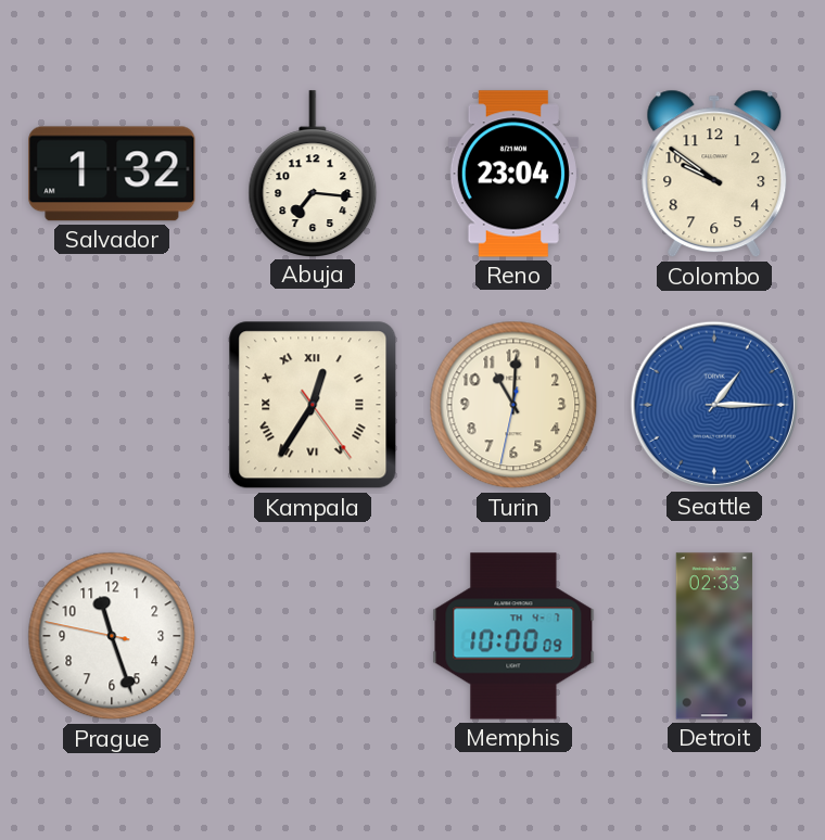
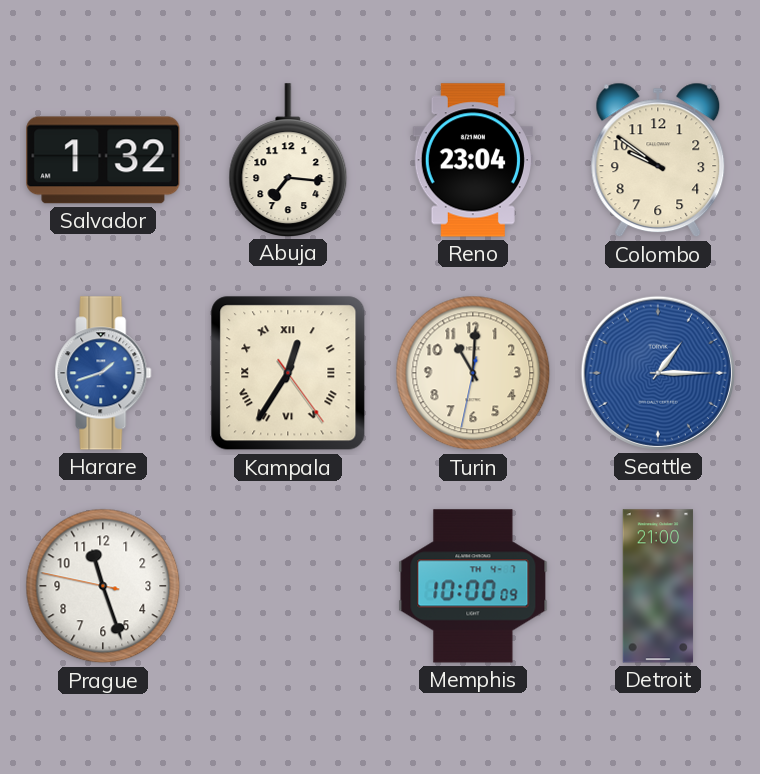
Harare: none -> 1:42 (103, 373)
Detroit: 02:33 -> 21:00 (658, 586)
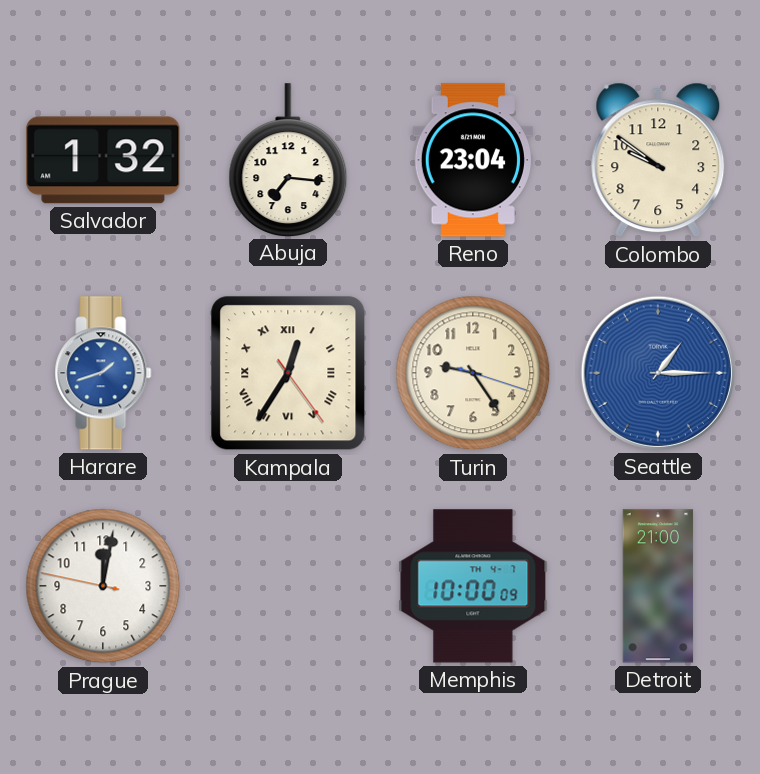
Turin: 11:00 -> 9:24 (473, 373)
Prague: 11:26 -> 12:01 (103, 586)
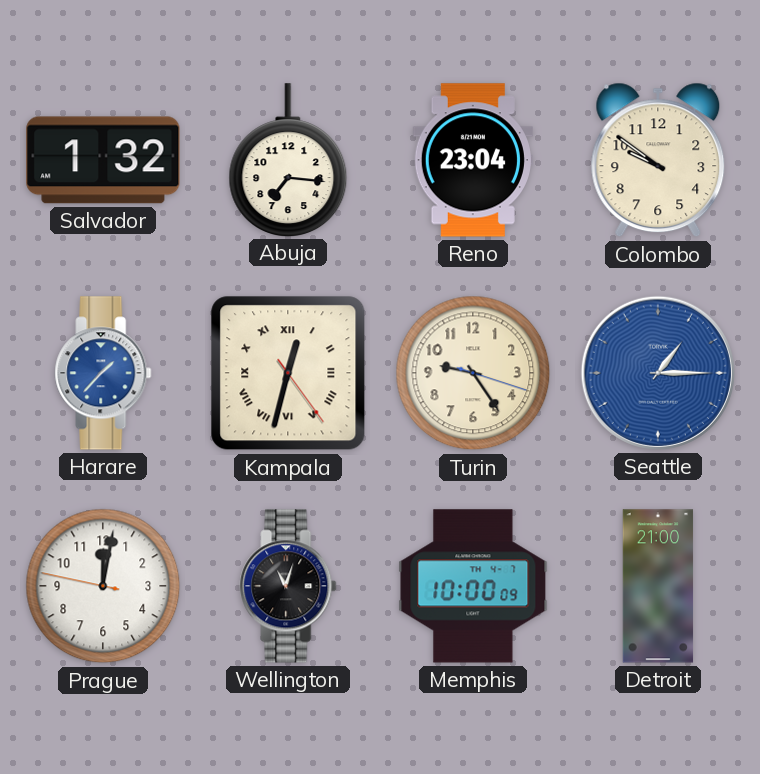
Harare: 1:42 -> 1:37 (103, 373)
Kampala: 12:35 -> 12:32 (288, 373)
Wellington: none -> 11:03 (288, 586)
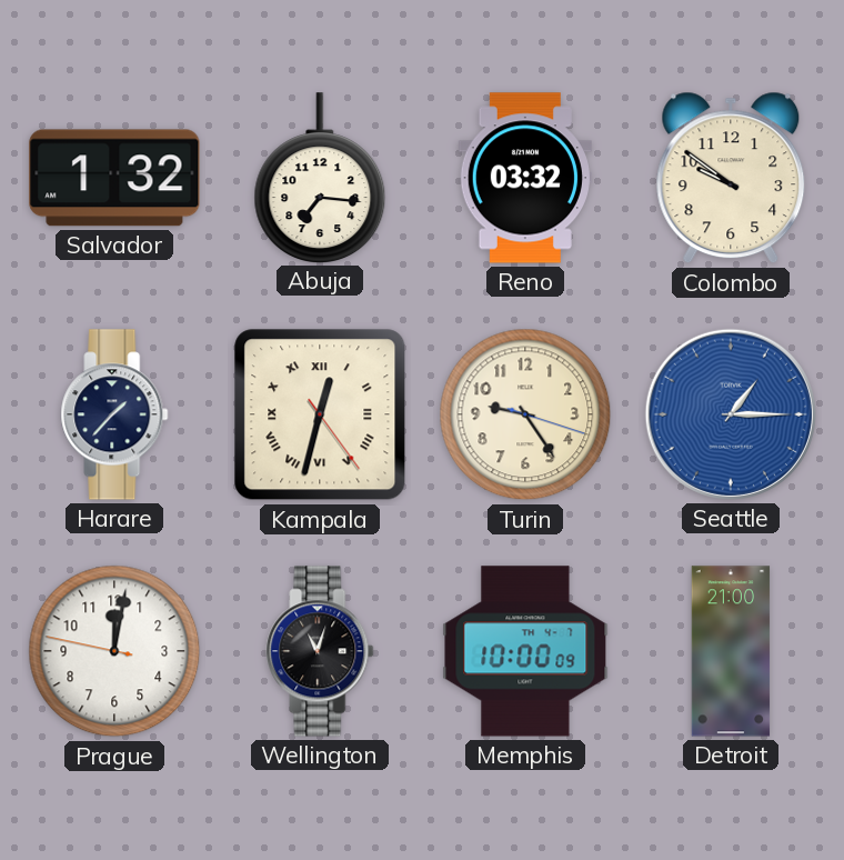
Reno: 23:04 -> 03:32 (525, 178)
Harare dial: blue -> navy (114, 414)
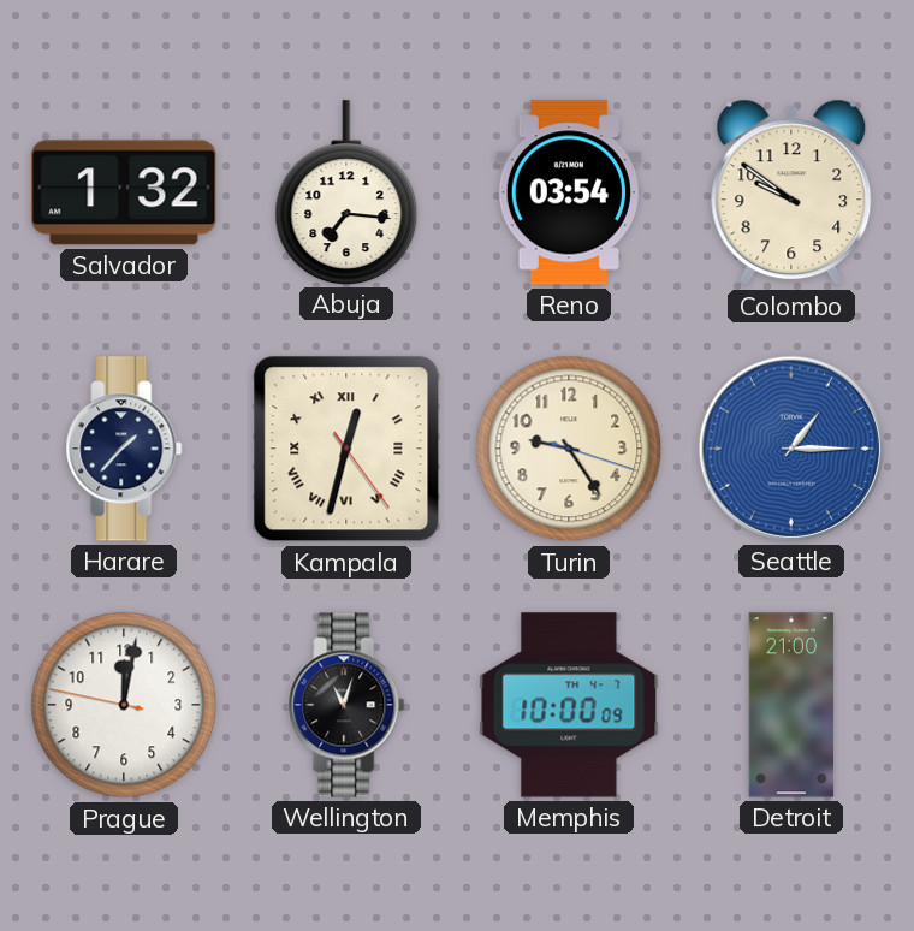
Reno: 03:32 -> 03:54 (569, 192)
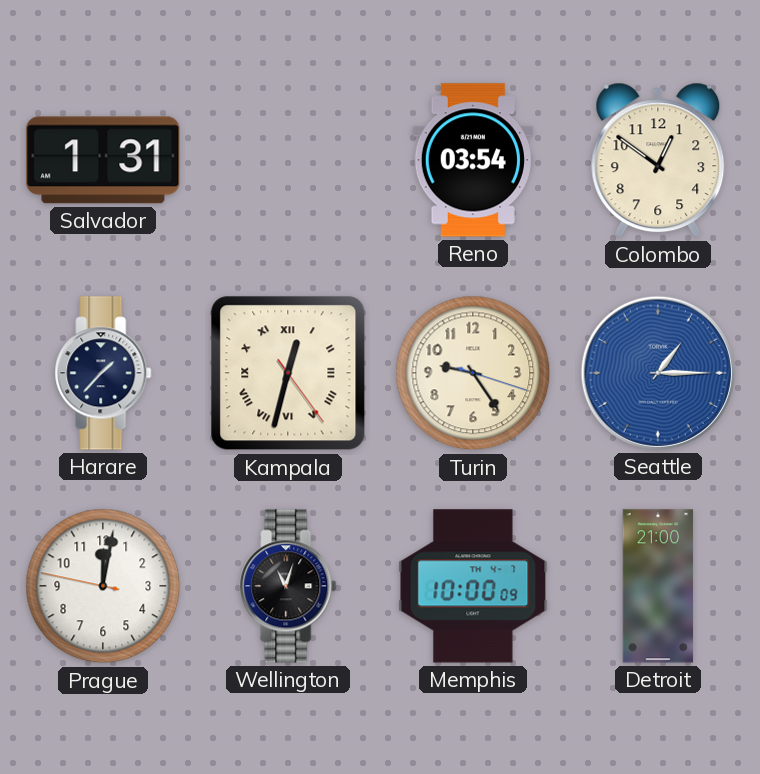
Salvador: 1:32 -> 1:31 (103, 160)
Abuja: 7:16 -> none (346, 192)
Colombo: 9:51 -> 12:51 (658, 160)
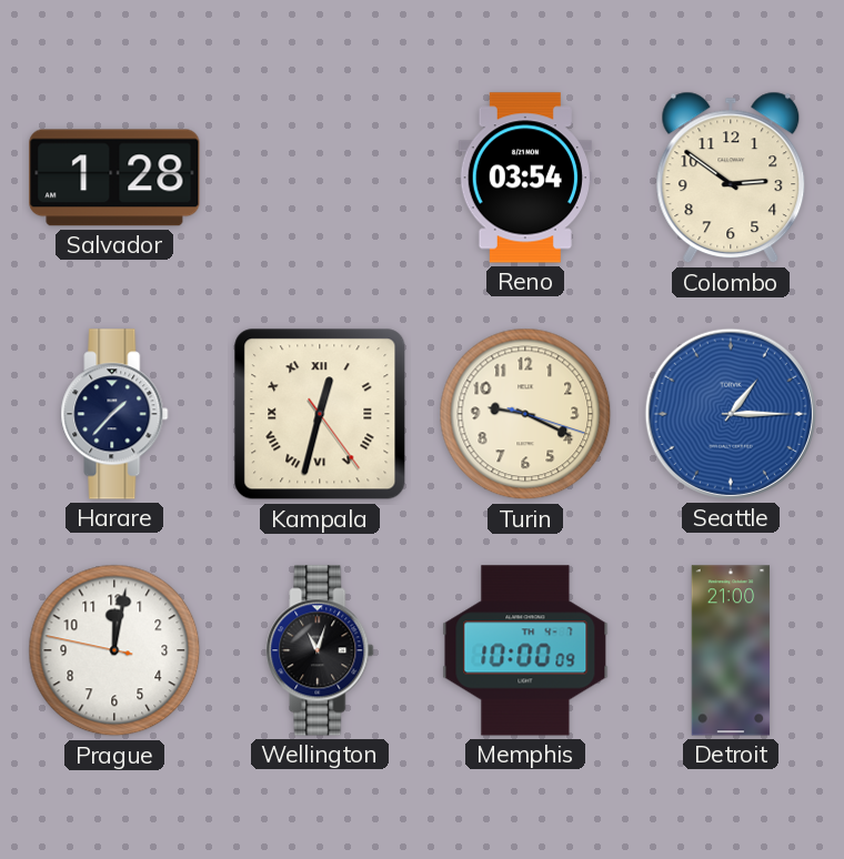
Salvador: 1:31 -> 1:28 (114, 178)
Colombo: 12:51 -> 2:51 (731, 178)
Turin: 9:24 -> 9:19 (525, 414)
